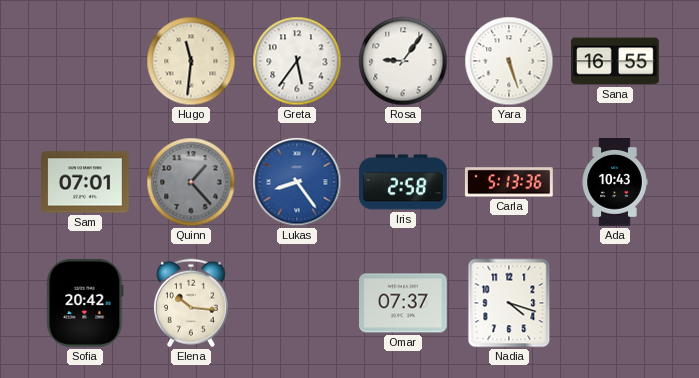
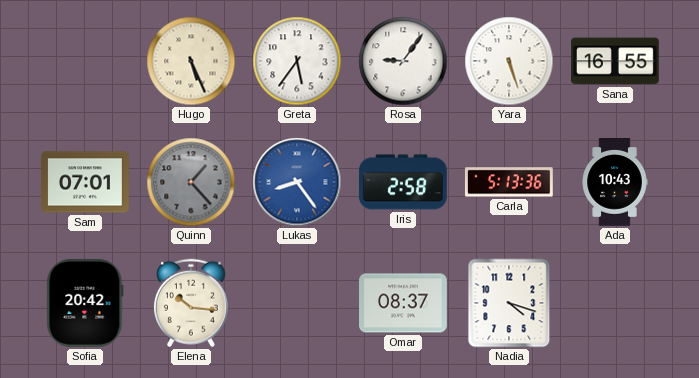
Hugo: 11:31 -> 5:26 (191, 61)
Omar: 07:37 -> 08:37 (404, 303)
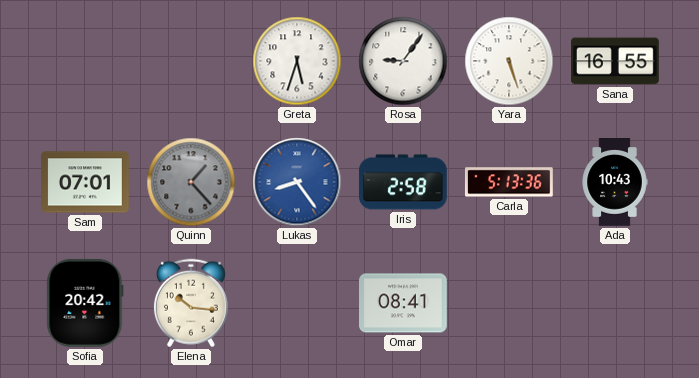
Hugo: 5:26 -> none (191, 61)
Greta: 5:36 -> 5:33 (297, 61)
Omar: 08:37 -> 08:41 (404, 303)
Nadia: 4:18 -> none (509, 303)
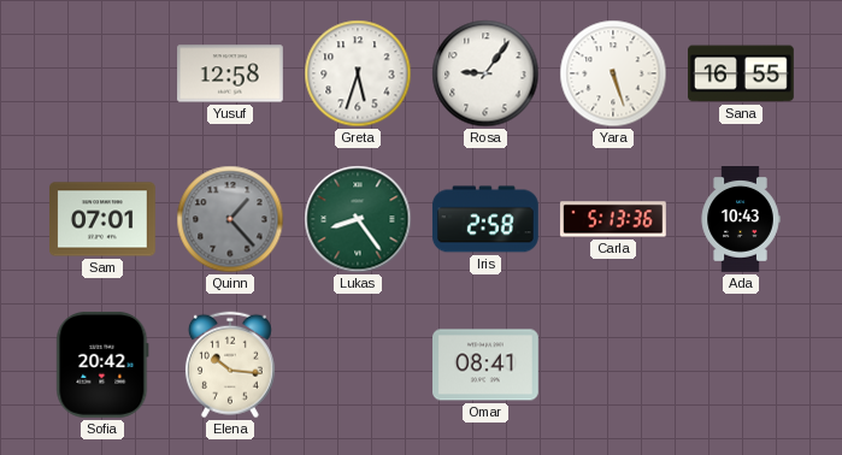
Yusuf: none -> 12:58 (231, 73)
Lukas dial: blue -> green (358, 219)
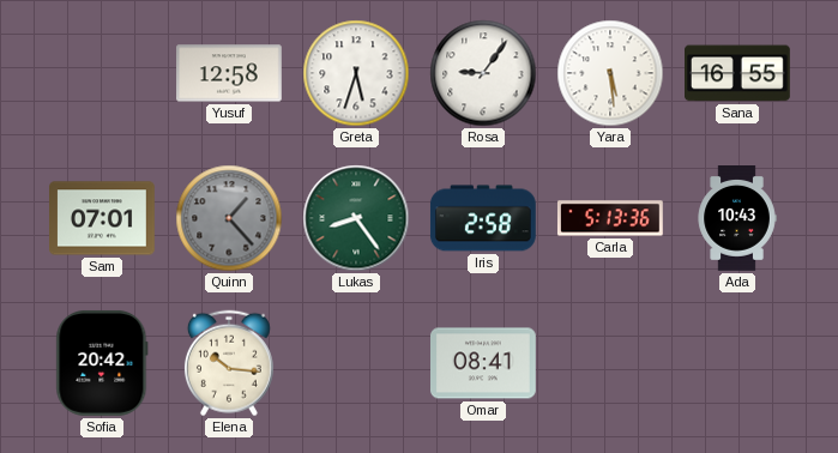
Yara: 5:27 -> 5:29 (610, 73)
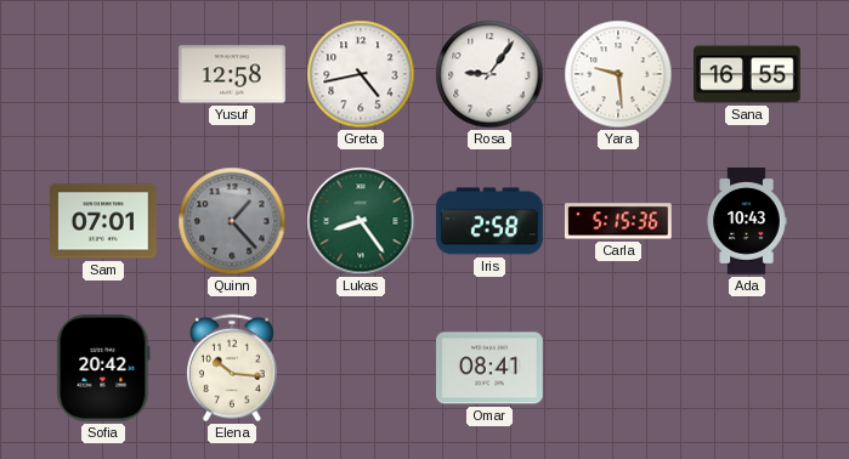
Greta: 5:33 -> 4:43 (361, 74)
Yara: 5:29 -> 9:29 (618, 74)
Carla: 5:13 -> 5:15 (618, 221)
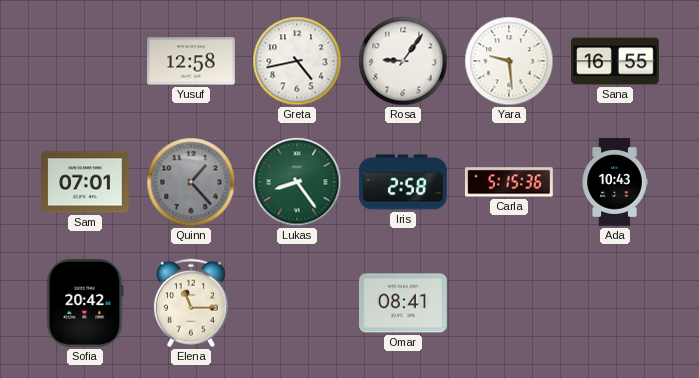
Elena: 10:16 -> 11:15 (191, 303)
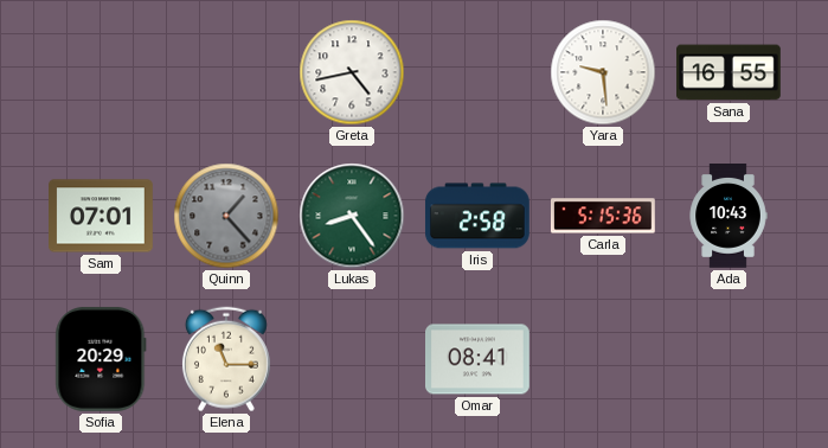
Yusuf: 12:58 -> none (192, 61)
Rosa: 9:06 -> none (403, 61)
Sofia: 20:42 -> 20:29 (101, 359)
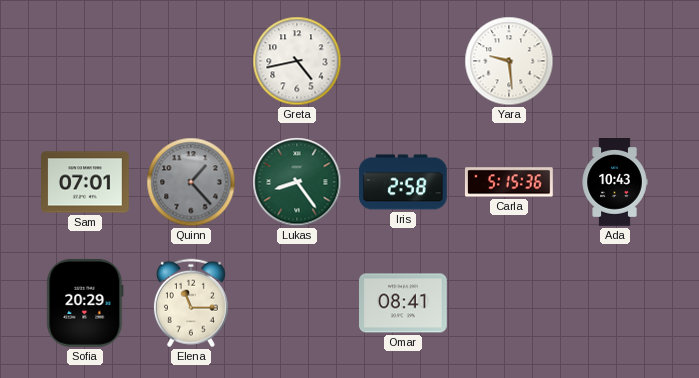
Sana: 16:55 -> none (730, 72)
